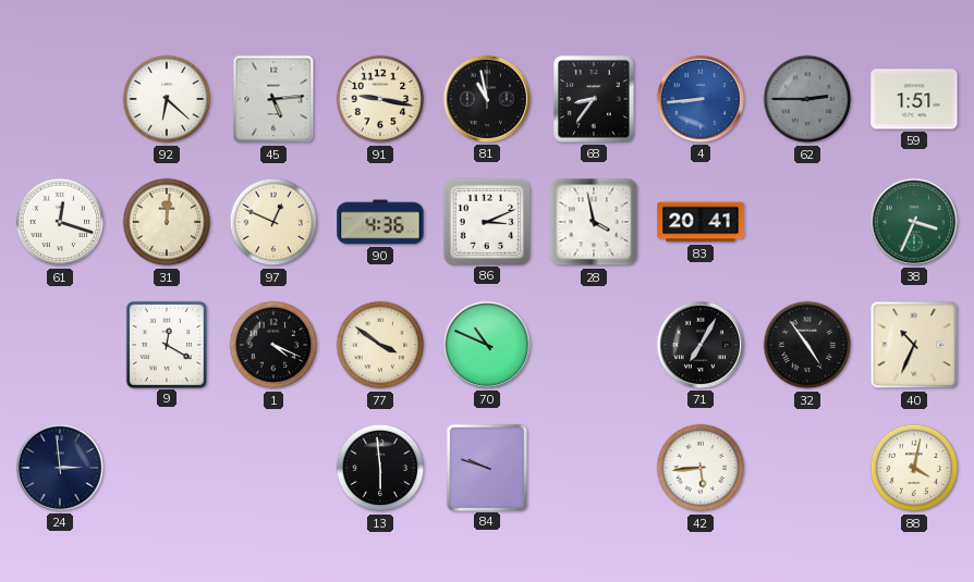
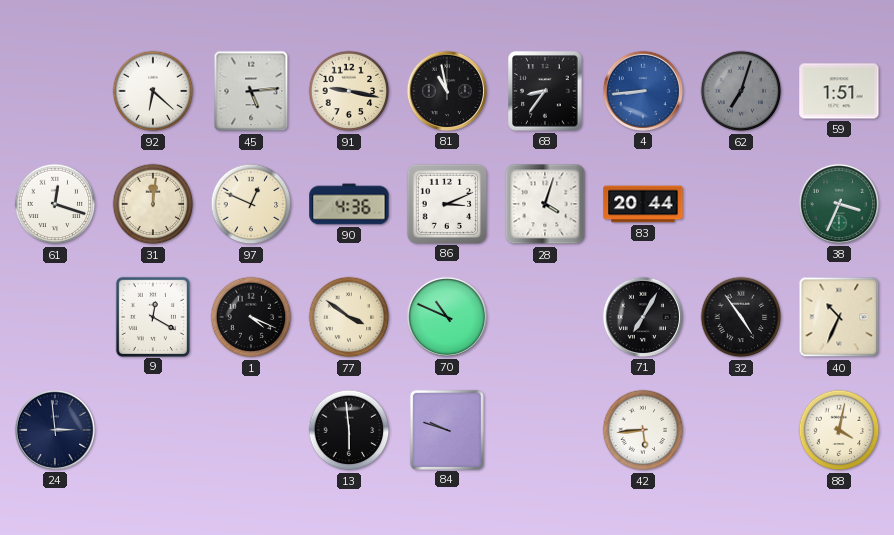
62: 2:45 -> 7:03 (741, 91)
28: 3:58 -> 4:03 (545, 204)
83: 20:41 -> 20:44 (643, 204)
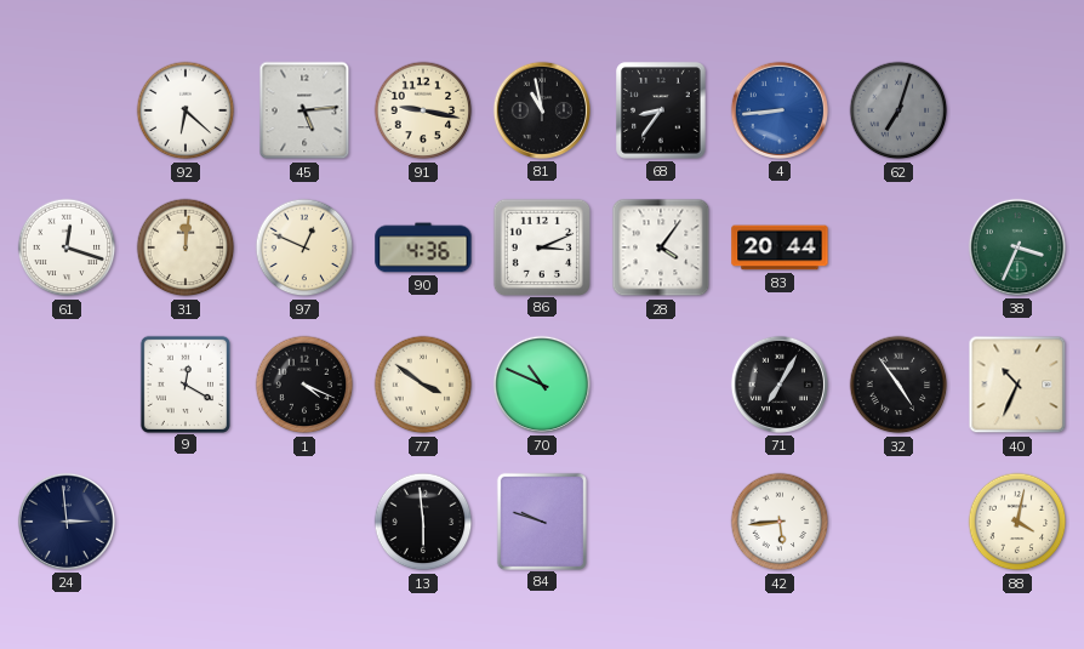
59: 1:51 -> none (839, 91)
28: 4:03 -> 4:06 (661, 247)
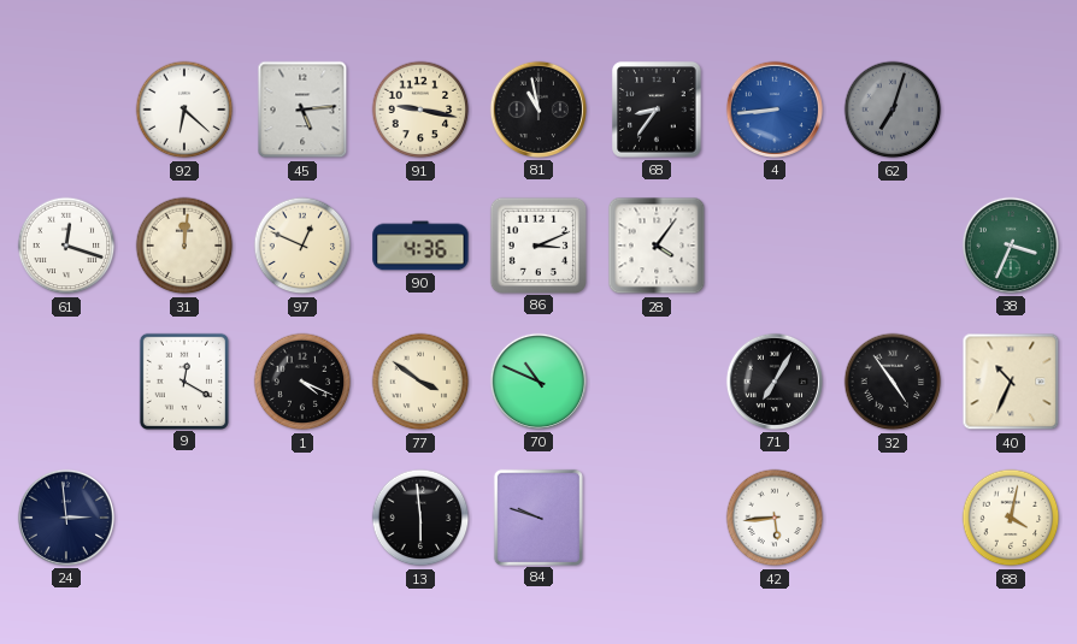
83: 20:44 -> none (780, 247)
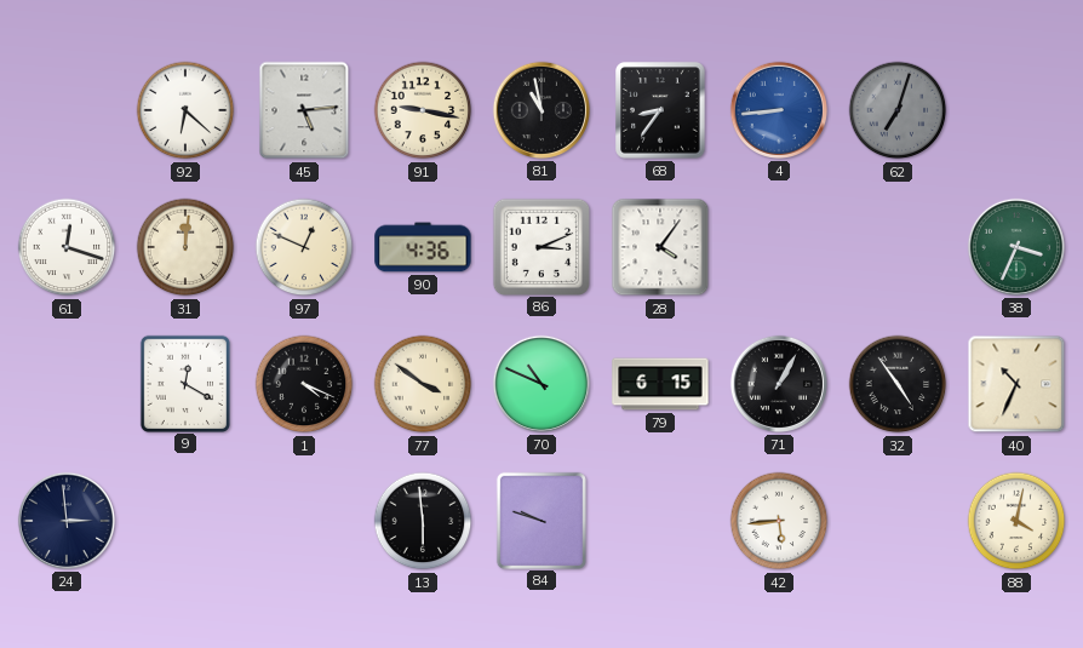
79: none -> 6:15 (660, 384)
71: 7:05 -> 1:05 (779, 384)
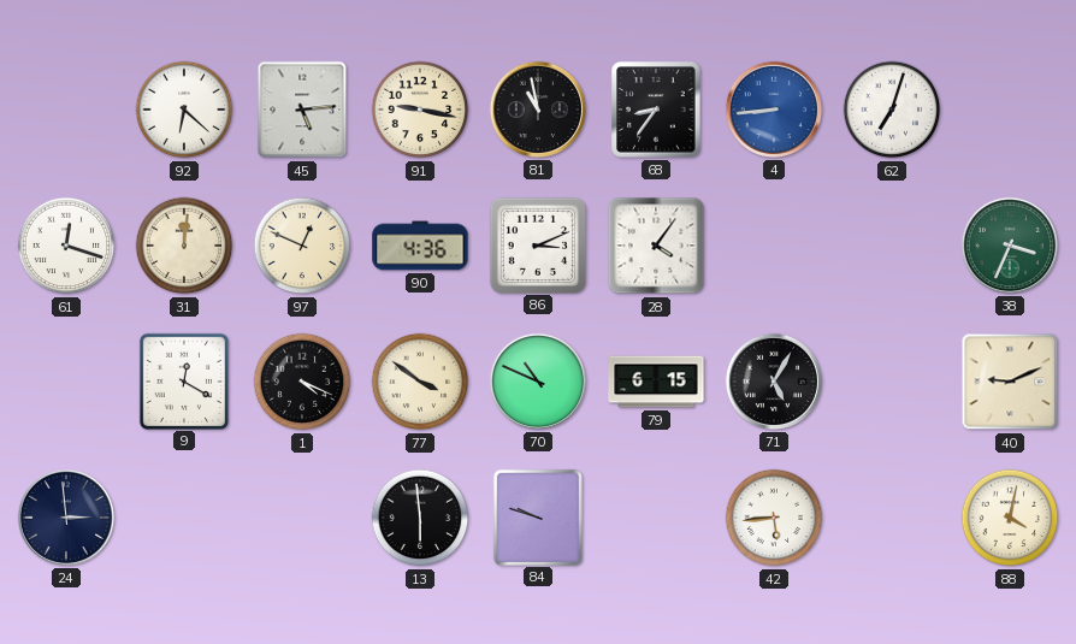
62 dial: grey -> white (892, 110)
71: 1:05 -> 5:05 (774, 382)
32: 4:54 -> none (898, 384)
40: 10:34 -> 9:11 (1010, 382)
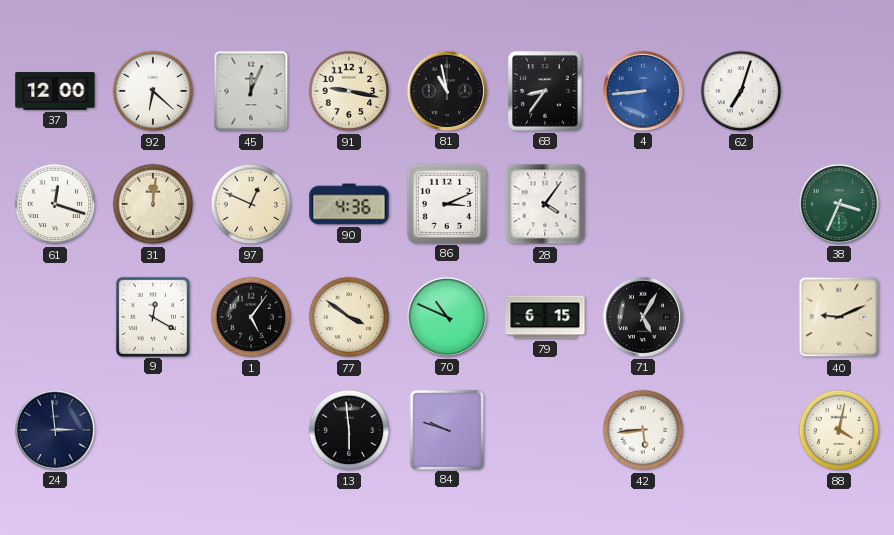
37: none -> 12:00 (55, 91)
45: 5:14 -> 12:04 (251, 91)
1: 4:19 -> 5:06 (251, 317)
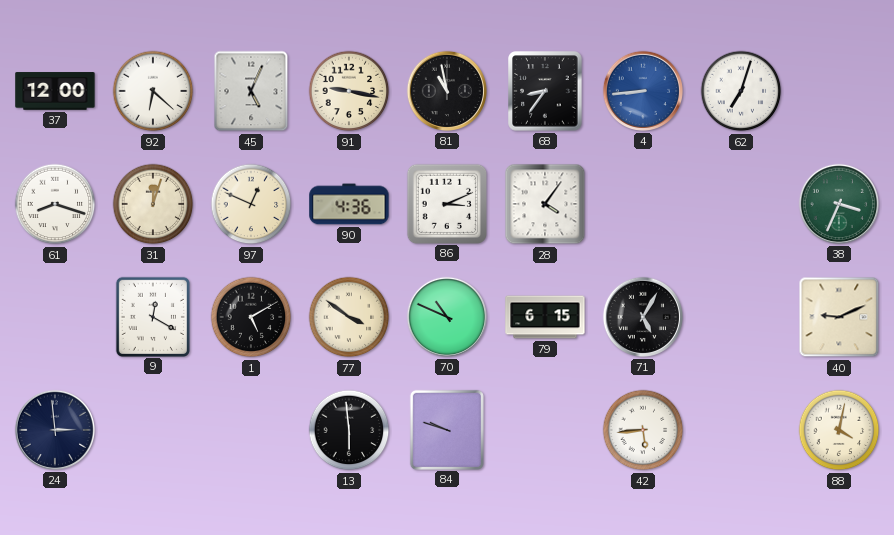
45: 12:04 -> 5:04 (251, 91)
61: 12:18 -> 8:18 (55, 204)
31: 12:01 -> 12:03 (153, 204)
1: 5:06 -> 5:10 (251, 317)
